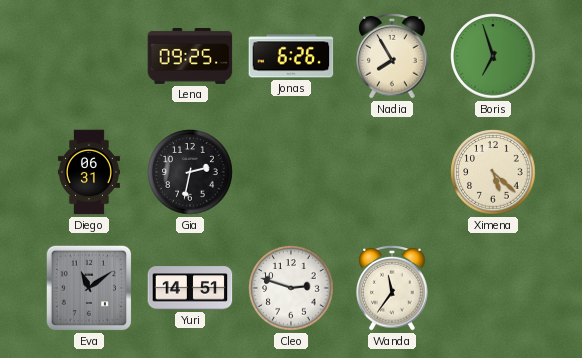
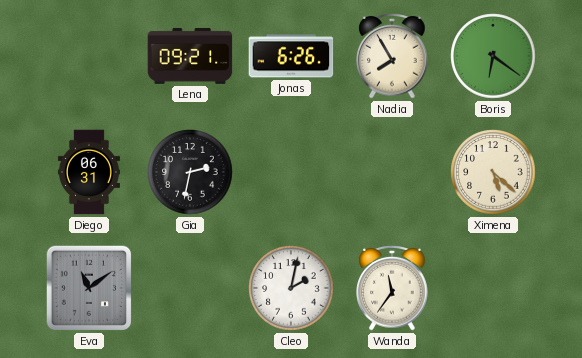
Lena: 09:25 -> 09:21 (190, 56)
Boris: 6:57 -> 6:21 (493, 56)
Yuri: 14:51 -> none (190, 288)
Cleo: 2:48 -> 2:02 (291, 288)
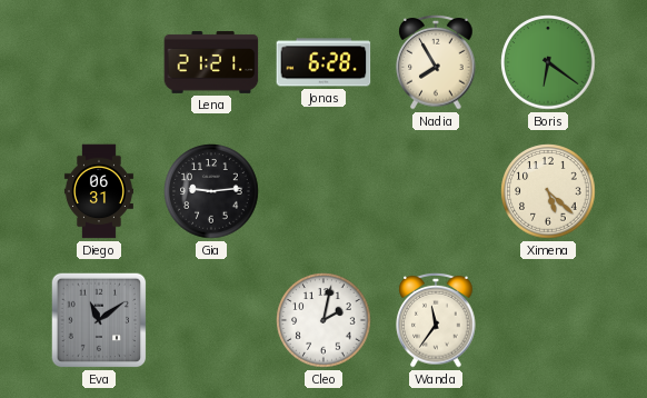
Lena: 09:21 -> 21:21 (211, 62)
Jonas: 6:26 -> 6:28 (323, 62)
Gia: 2:32 -> 9:14 (211, 191)
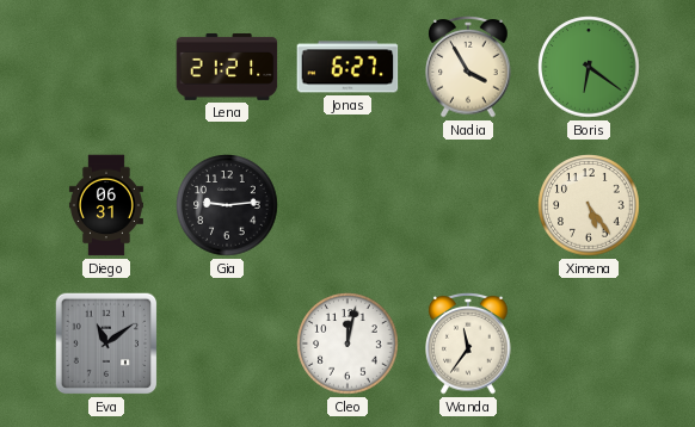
Jonas: 6:28 -> 6:27 (347, 67)
Nadia: 7:55 -> 3:55 (468, 67)
Ximena: 5:22 -> 5:24 (589, 205)
Cleo: 2:02 -> 12:02 (347, 344)
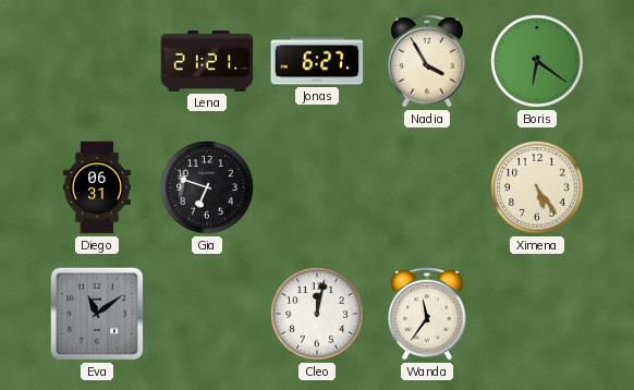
Gia: 9:14 -> 6:48 (207, 187)
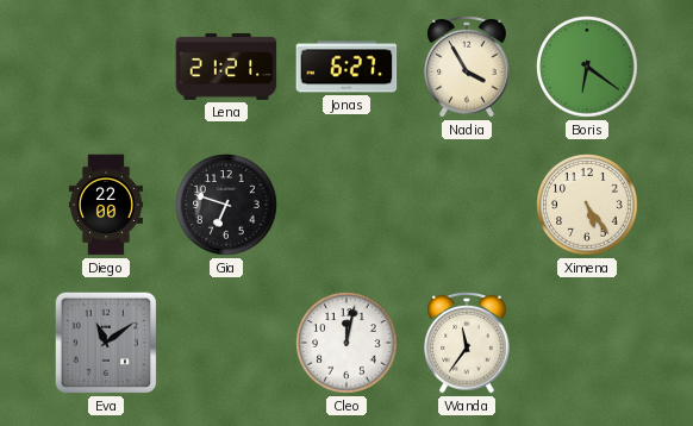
Diego: 06:31 -> 22:00 (106, 205)
